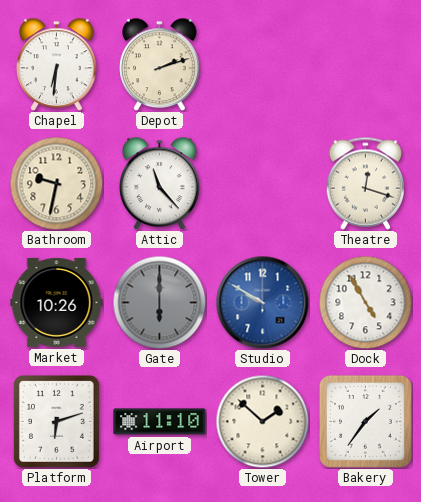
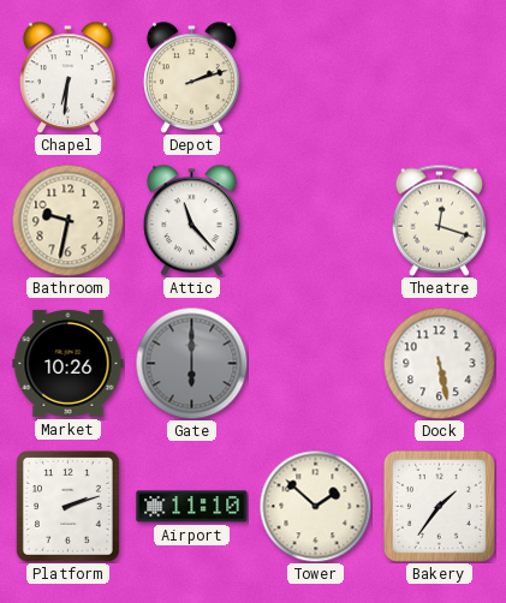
Studio: 9:50 -> none (262, 302)
Dock: 4:55 -> 5:28 (439, 363)
Platform: 6:12 -> 2:12 (67, 506)
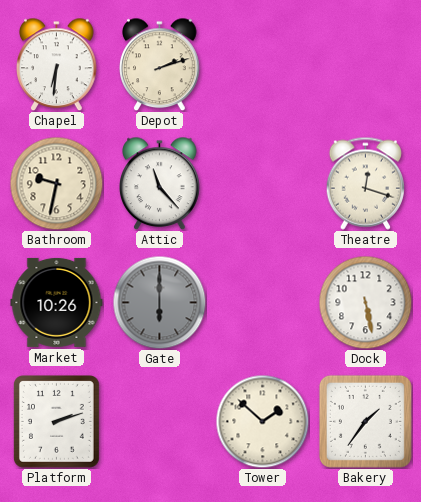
Airport: 11:10 -> none (192, 507)
